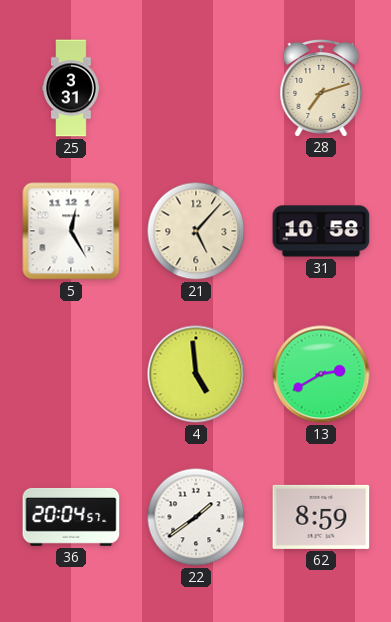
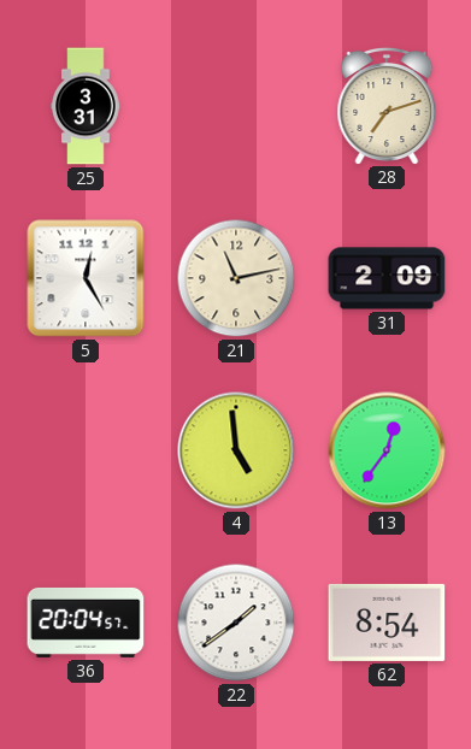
21: 5:07 -> 11:13 (236, 278)
31: 10:58 -> 2:09 (387, 278)
13: 2:40 -> 12:36 (387, 450)
62: 8:59 -> 8:54 (387, 623)
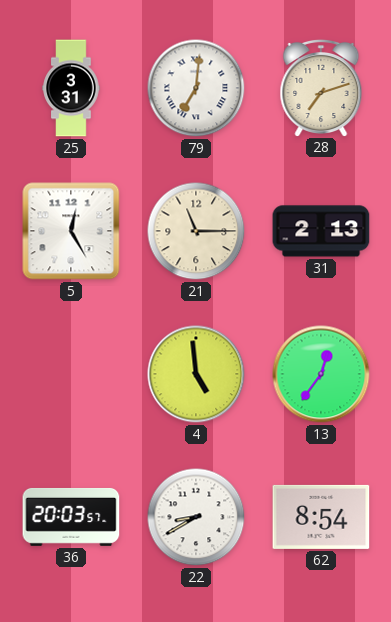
79: none -> 7:01 (196, 88)
21: 11:13 -> 11:15 (196, 231)
31: 2:09 -> 2:13 (321, 231)
36: 20:04 -> 20:03 (71, 517)
22: 1:39 -> 8:40 (196, 517)
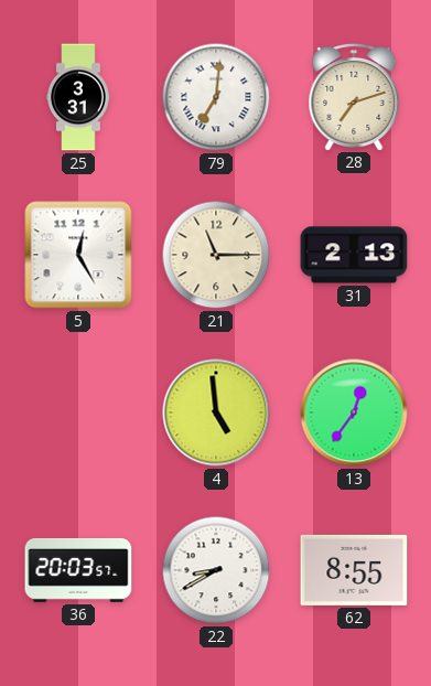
62: 8:54 -> 8:55 (354, 570)
